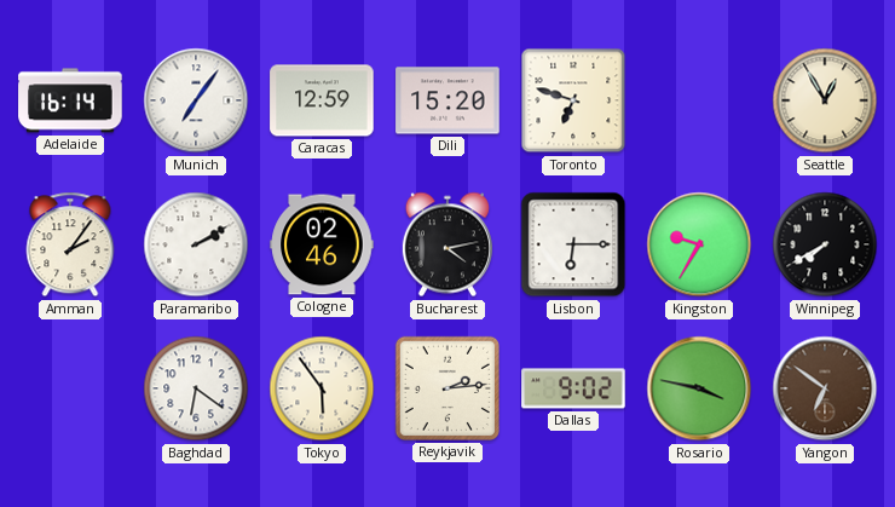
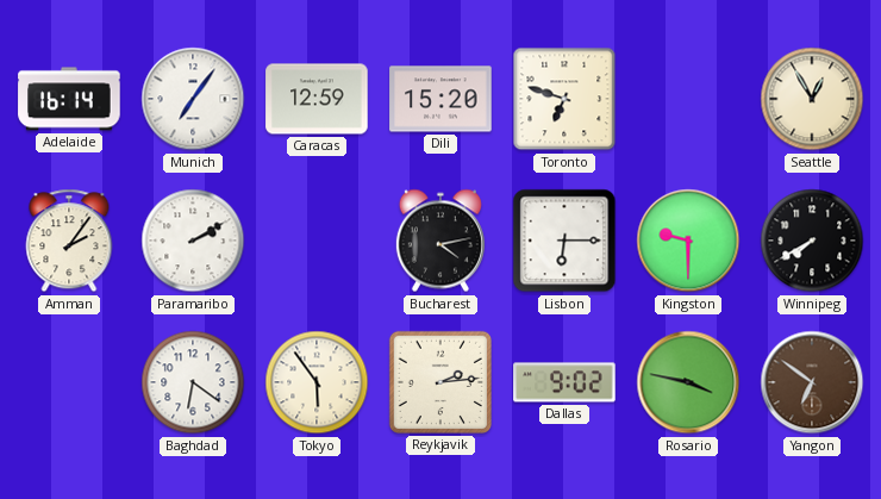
Cologne: 02:46 -> none (322, 244)
Kingston: 9:35 -> 9:30 (688, 241)
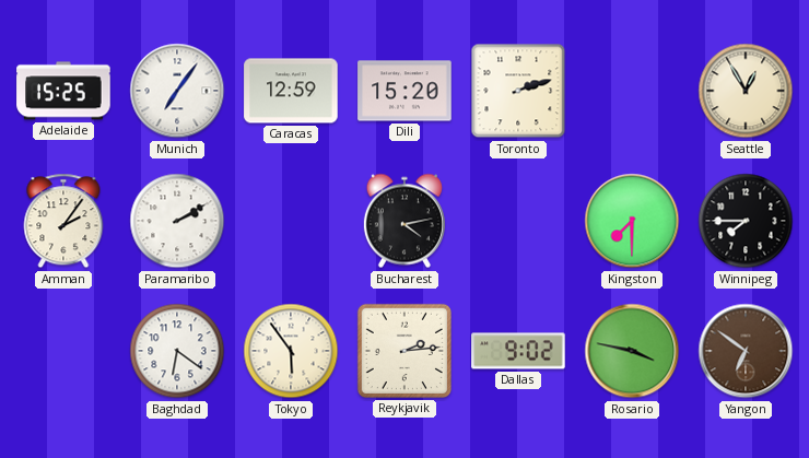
Adelaide: 16:14 -> 15:25 (63, 91)
Toronto: 6:48 -> 2:12 (518, 91)
Lisbon: 6:15 -> none (564, 241)
Kingston: 9:30 -> 7:30 (632, 221)
Winnipeg: 7:40 -> 7:45 (746, 221)
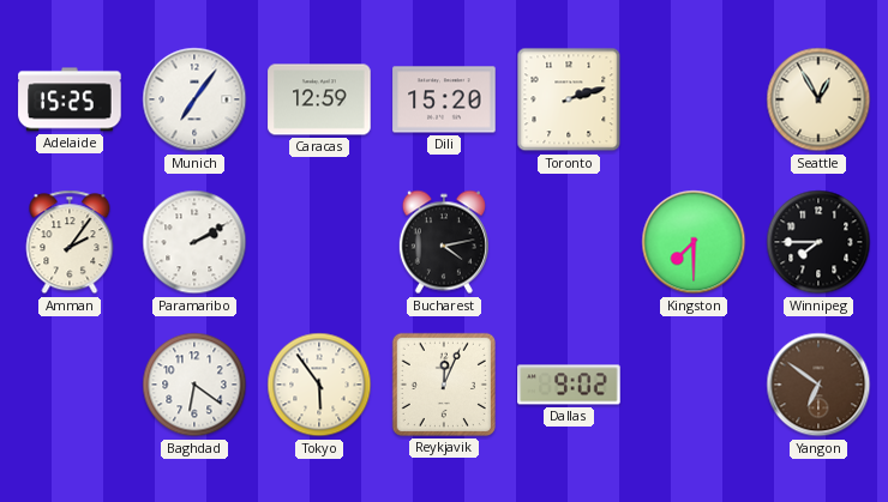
Reykjavik: 2:14 -> 12:04 (444, 385)
Rosario: 3:47 -> none (632, 351)
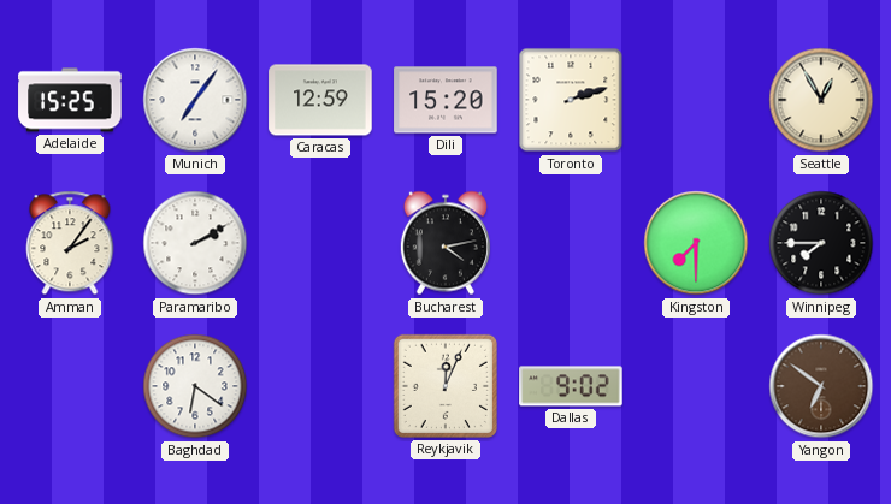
Tokyo: 5:54 -> none (319, 385)
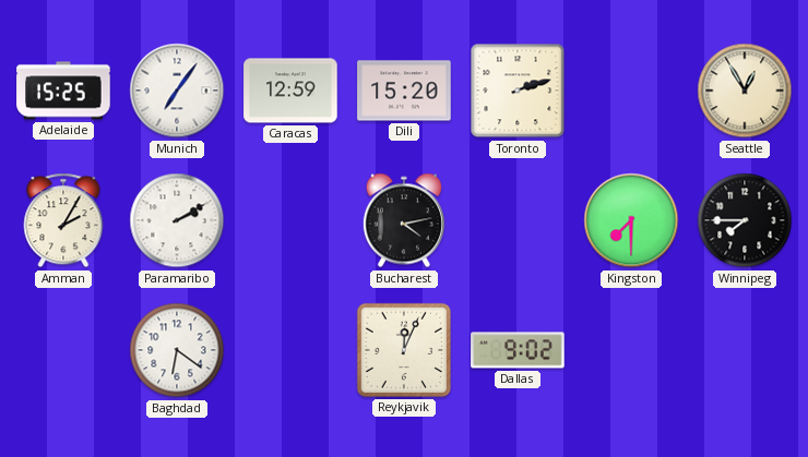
Amman: 2:06 -> 2:05 (63, 220)
Yangon: 6:51 -> none (821, 386)
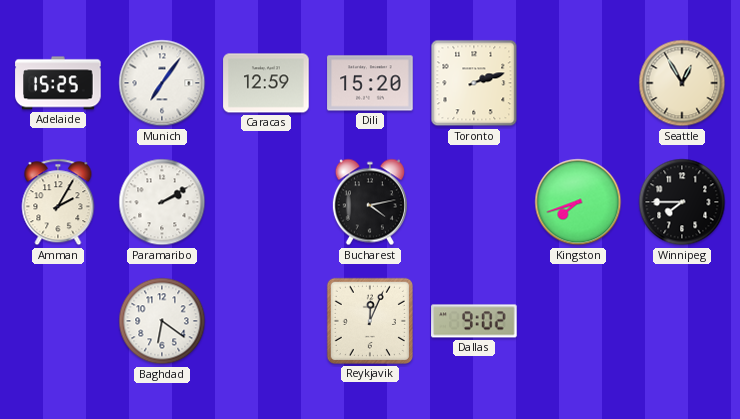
Kingston: 7:30 -> 7:42 (578, 202)
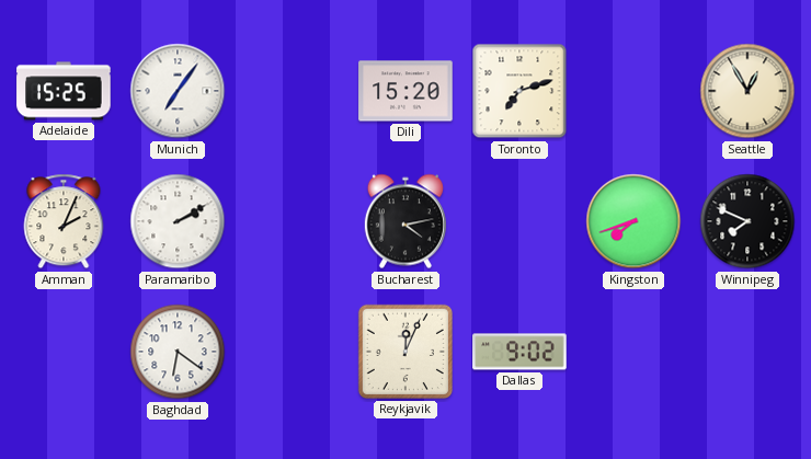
Caracas: 12:59 -> none (266, 83)
Toronto: 2:12 -> 7:12 (519, 91)
Amman: 2:05 -> 2:04 (64, 221)
Winnipeg: 7:45 -> 7:49 (747, 221)
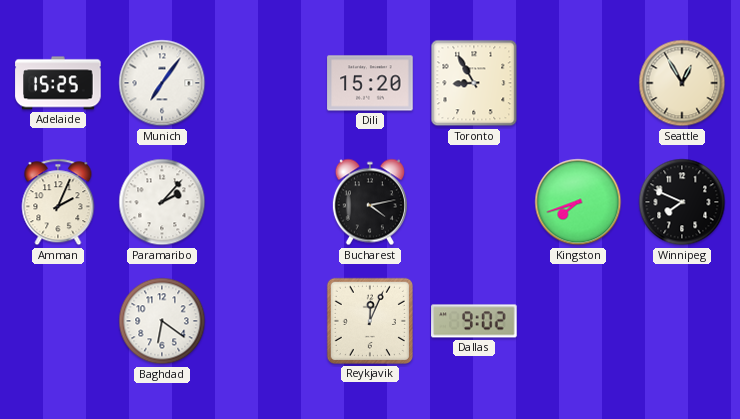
Toronto: 7:12 -> 8:55 (474, 83)
Paramaribo: 2:10 -> 2:07 (162, 202)
